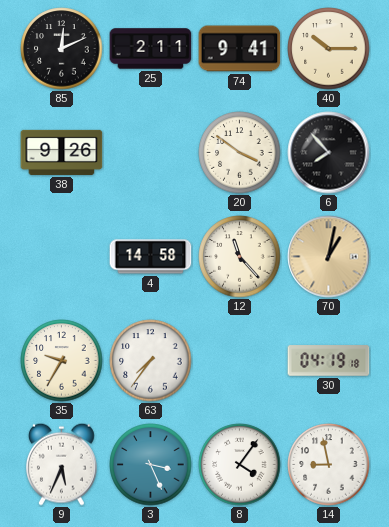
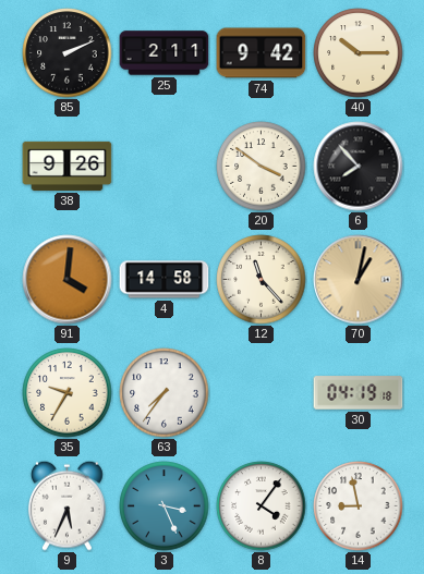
85: 12:11 -> 2:11 (68, 53)
74: 9:41 -> 9:42 (262, 53)
91: none -> 4:01 (68, 280)
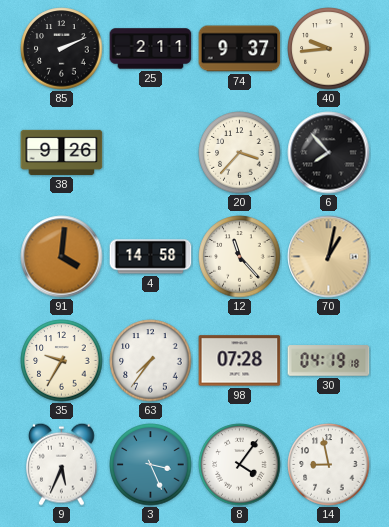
74: 9:42 -> 9:37 (240, 49)
40: 10:15 -> 9:44 (329, 49)
20: 3:51 -> 3:37 (240, 153)
98: none -> 07:28 (240, 361)
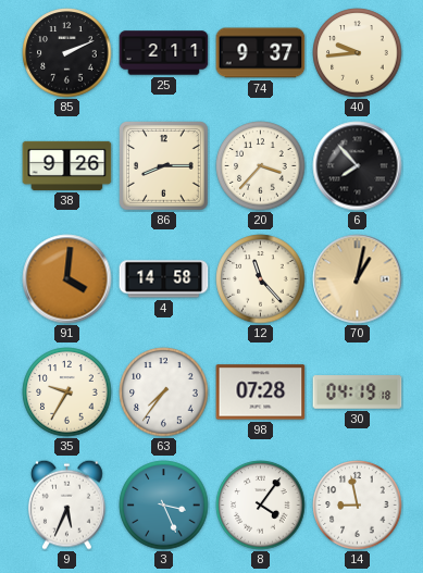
86: none -> 8:15 (164, 166)
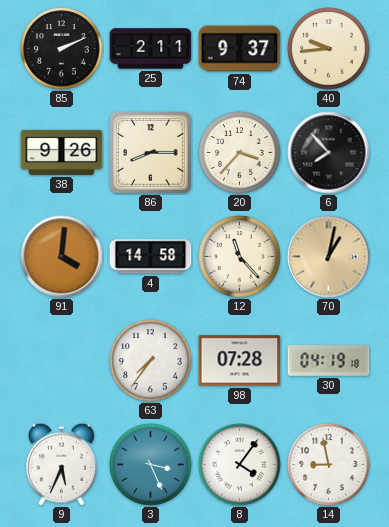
35: 9:35 -> none (67, 393)
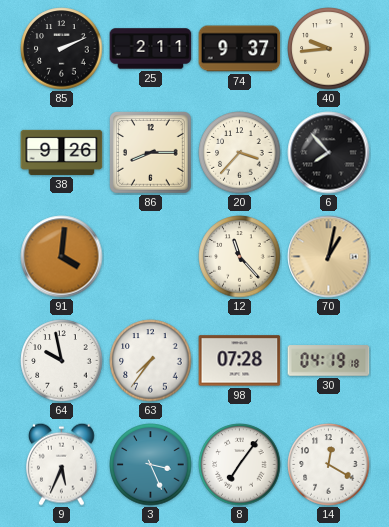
4: 14:58 -> none (151, 257)
64: none -> 9:58 (62, 361)
8: 4:06 -> 7:06 (240, 465)
14: 8:58 -> 12:20 (329, 465)
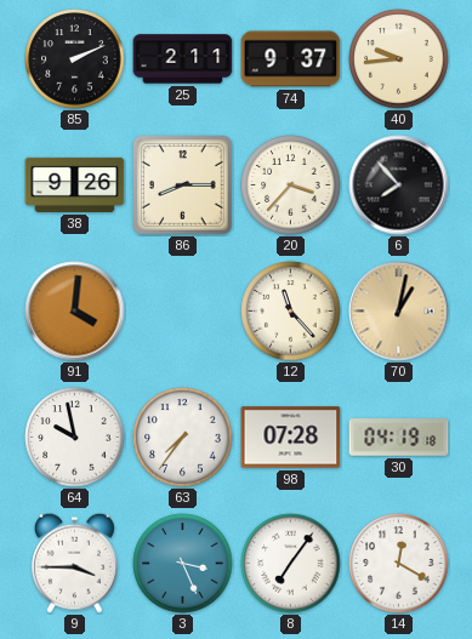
9: 5:34 -> 3:45 (74, 563)
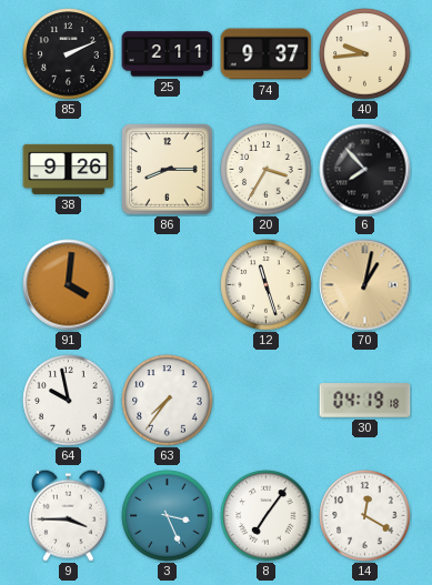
20: 3:37 -> 3:35 (267, 170)
12: 11:23 -> 11:27 (267, 285)
98: 07:28 -> none (291, 438)
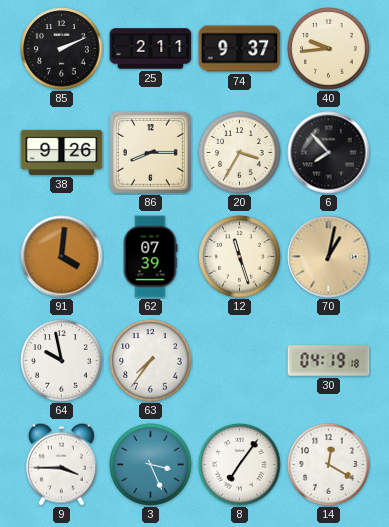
62: none -> 07:39 (150, 257)
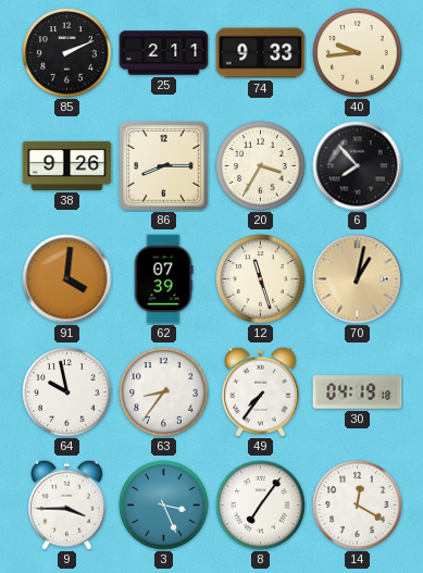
74: 9:37 -> 9:33 (261, 53)
63: 7:36 -> 8:36 (164, 393)
49: none -> 7:36 (260, 391)
